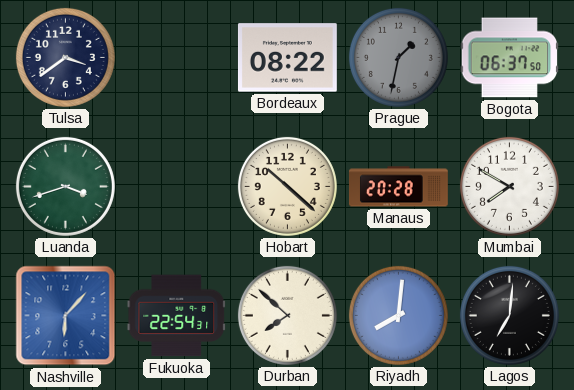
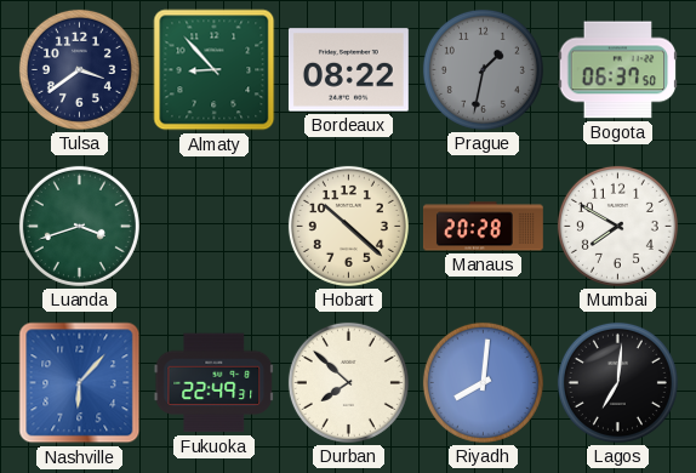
Almaty: none -> 8:53 (215, 70)
Fukuoka: 22:54 -> 22:49 (215, 383)
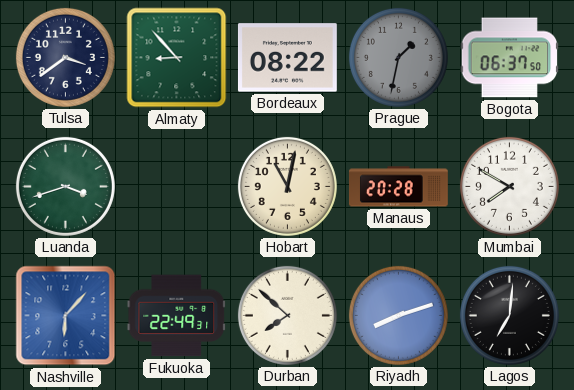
Hobart: 10:22 -> 11:02 (287, 186)
Riyadh: 8:01 -> 8:12 (398, 315)
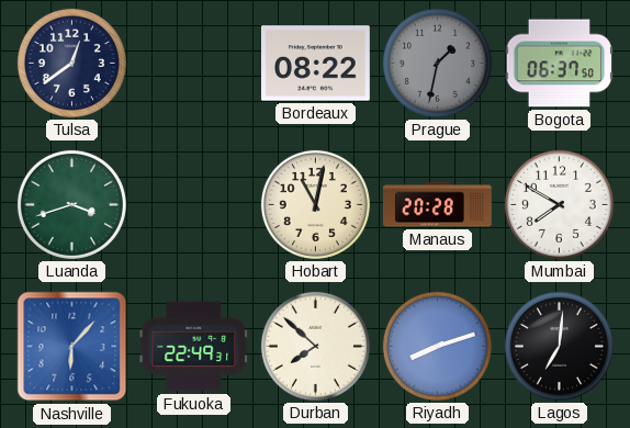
Tulsa: 3:39 -> 12:39 (71, 63)
Almaty: 8:53 -> none (177, 58)
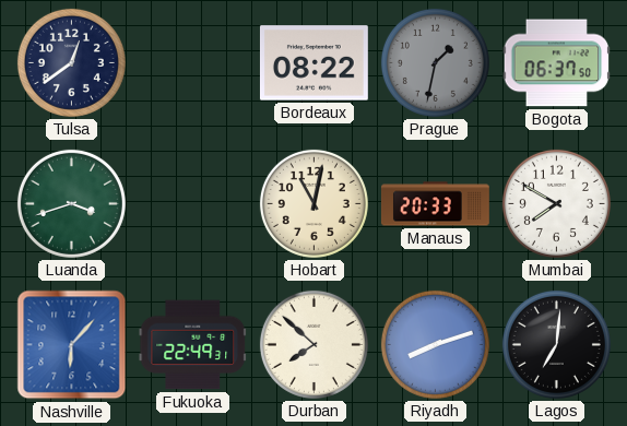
Manaus: 20:28 -> 20:33 (435, 204)
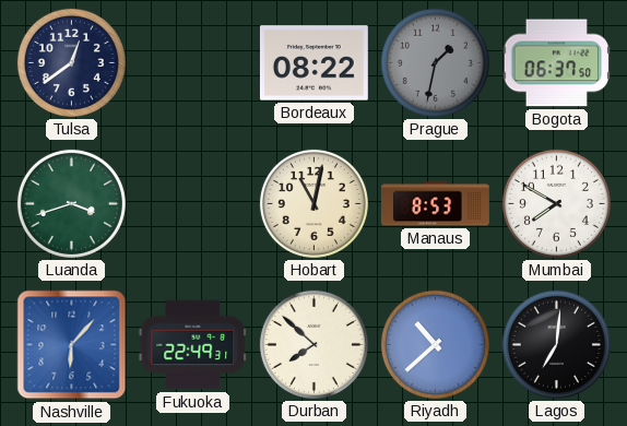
Manaus: 20:33 -> 8:53 (435, 204)
Riyadh: 8:12 -> 10:38 (435, 344)
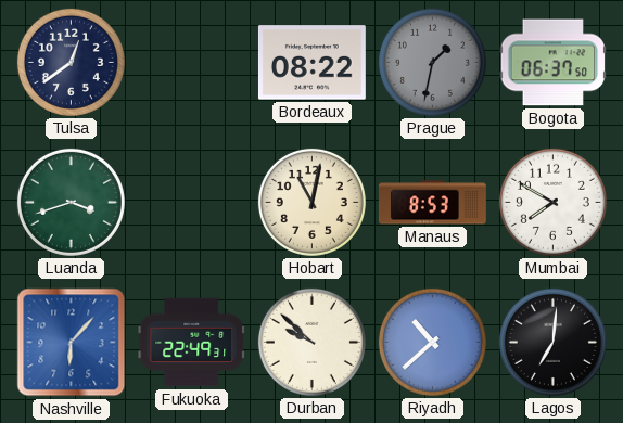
Durban: 7:52 -> 9:52 (311, 342)
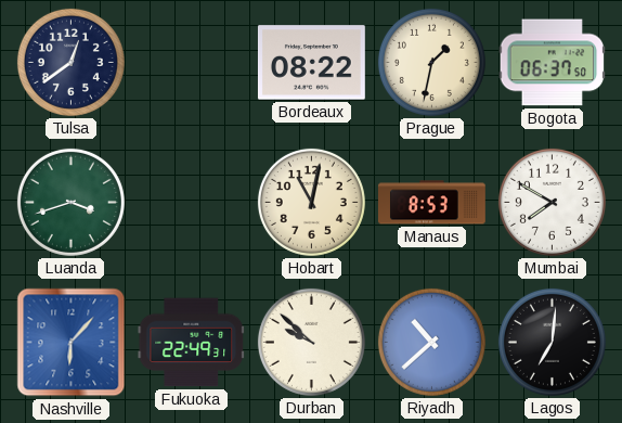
Prague dial: grey -> cream (431, 62)
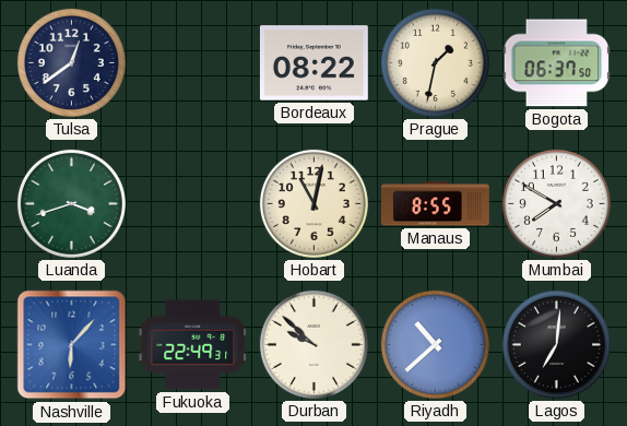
Manaus: 8:53 -> 8:55 (435, 204)
